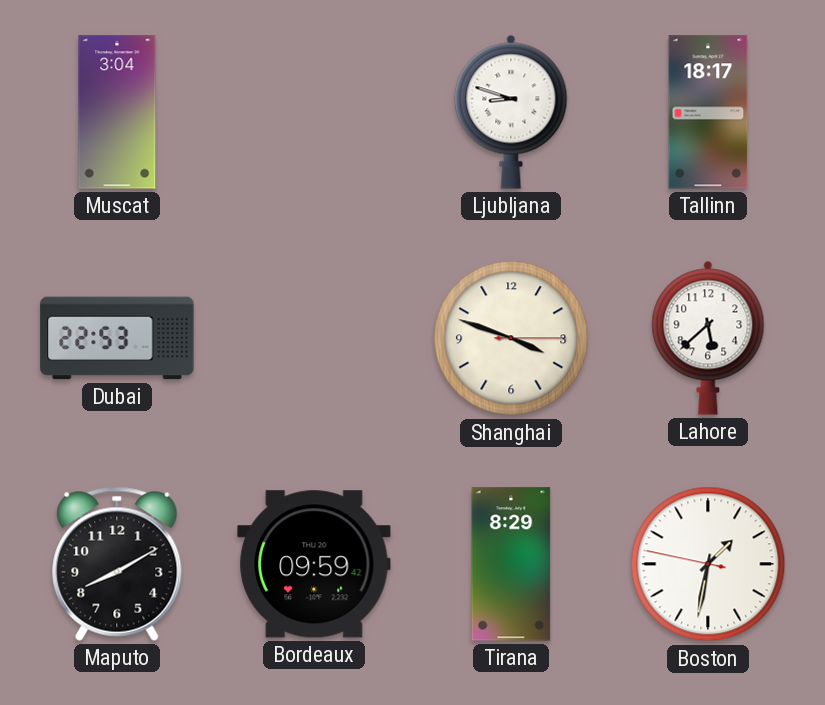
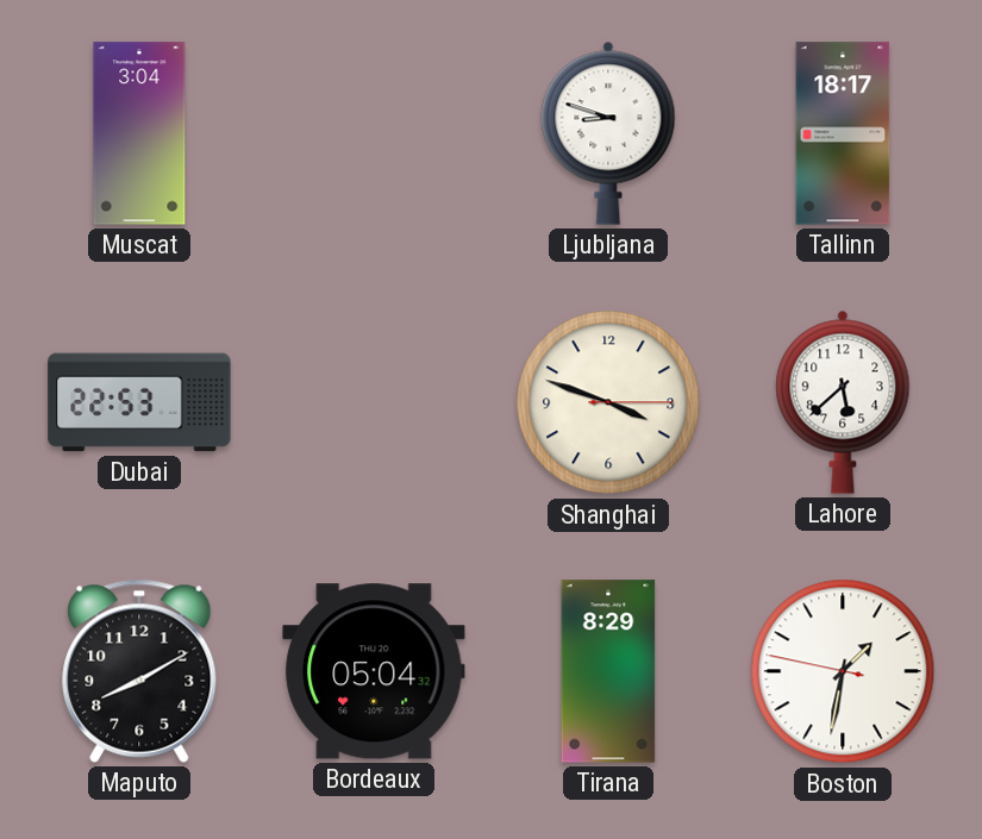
Bordeaux: 09:59 -> 05:04 (374, 671)
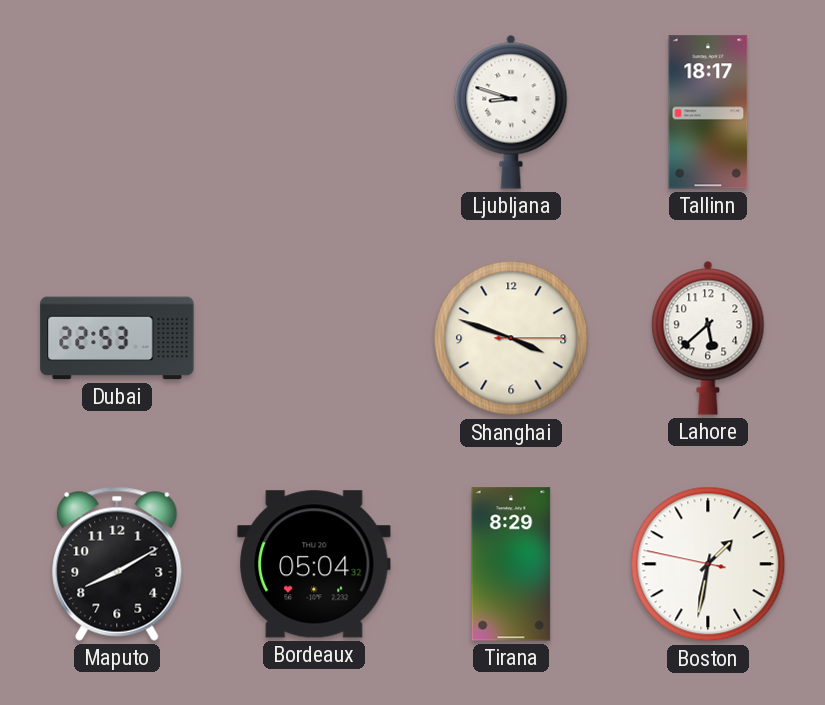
Muscat: 3:04 -> none (139, 133)
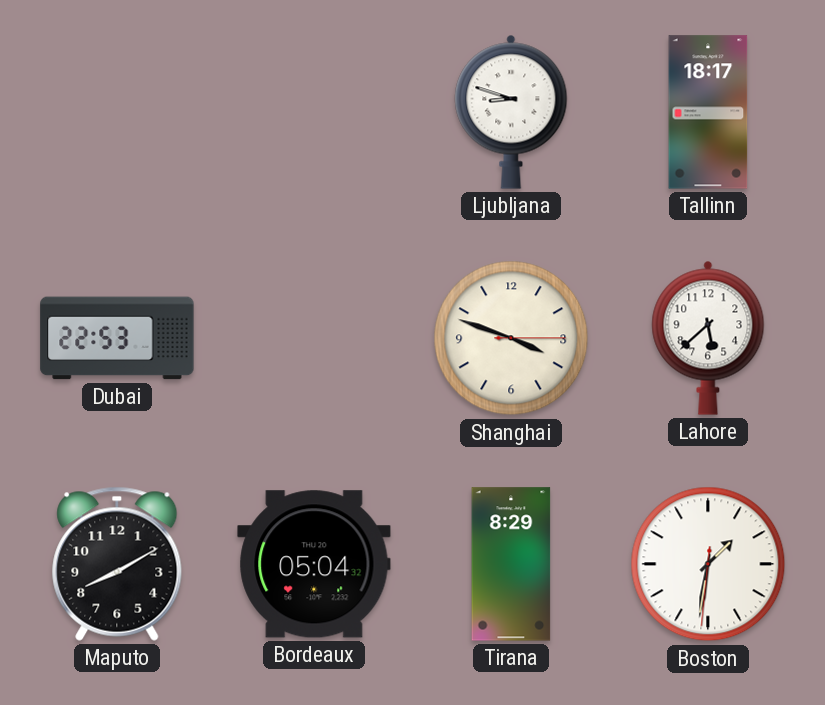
Boston: 1:31:47 -> 1:31:31 (708, 564)
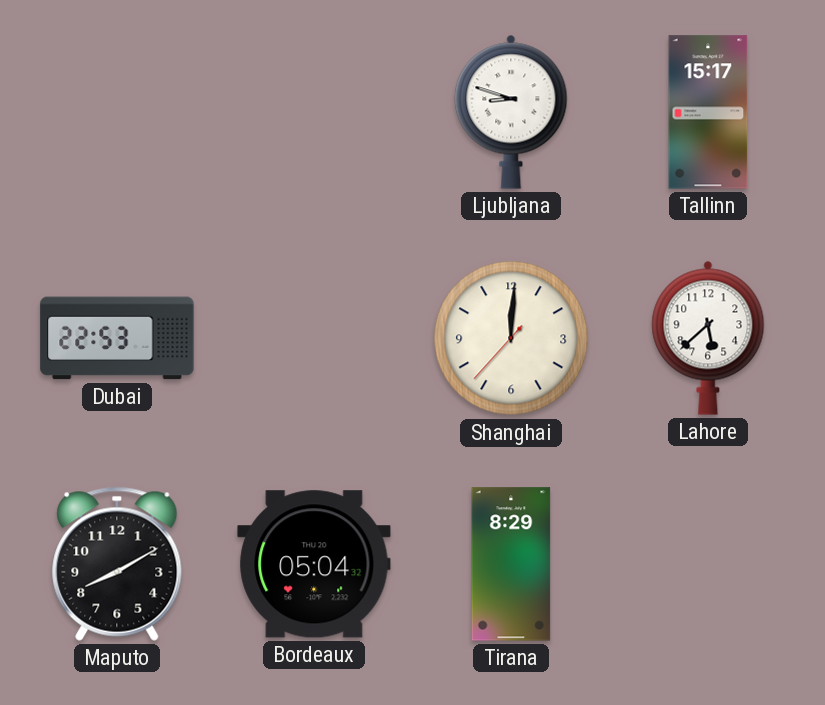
Tallinn: 18:17 -> 15:17 (708, 112)
Shanghai: 3:48 -> 12:00 (511, 338)
Boston: 1:31 -> none (708, 564)
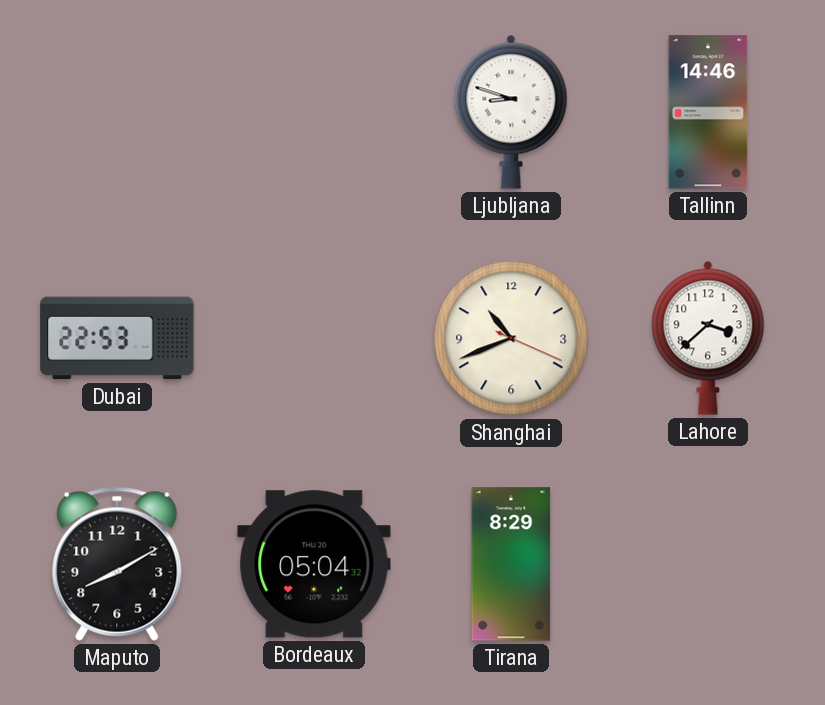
Tallinn: 15:17 -> 14:46 (708, 112)
Shanghai: 12:00 -> 10:41 (511, 338)
Lahore: 5:38 -> 3:38 (708, 338)
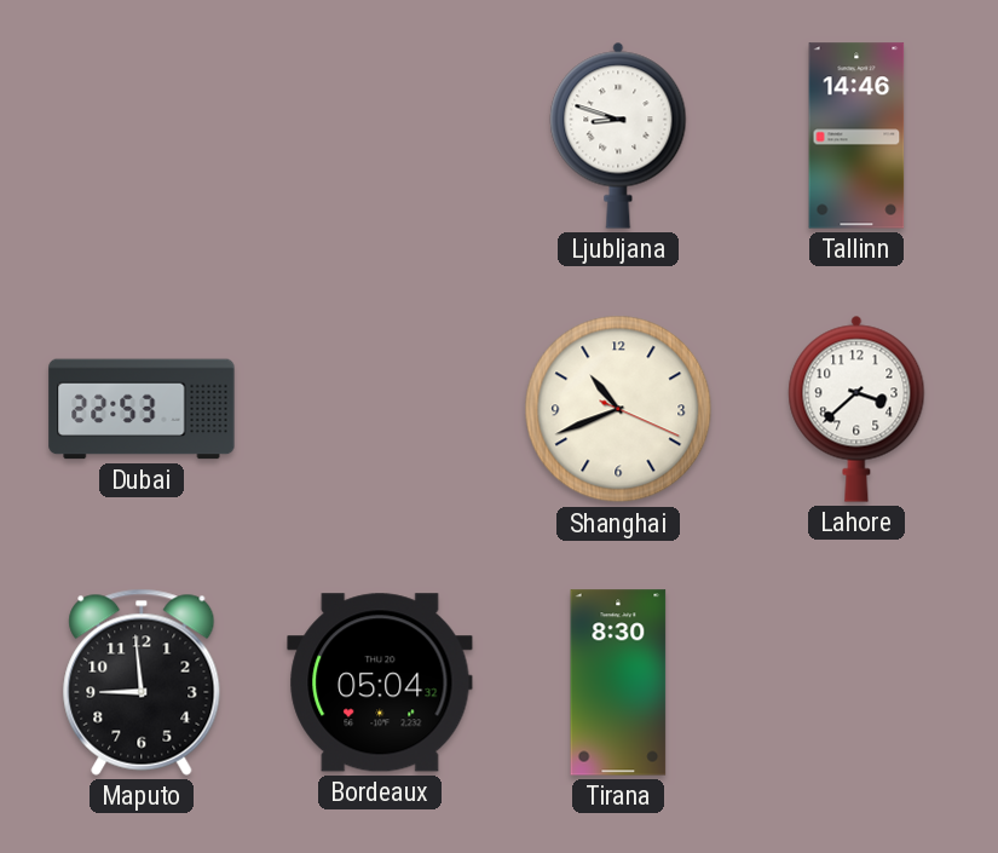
Maputo: 8:10 -> 8:59 (142, 682)
Tirana: 8:29 -> 8:30 (618, 682)
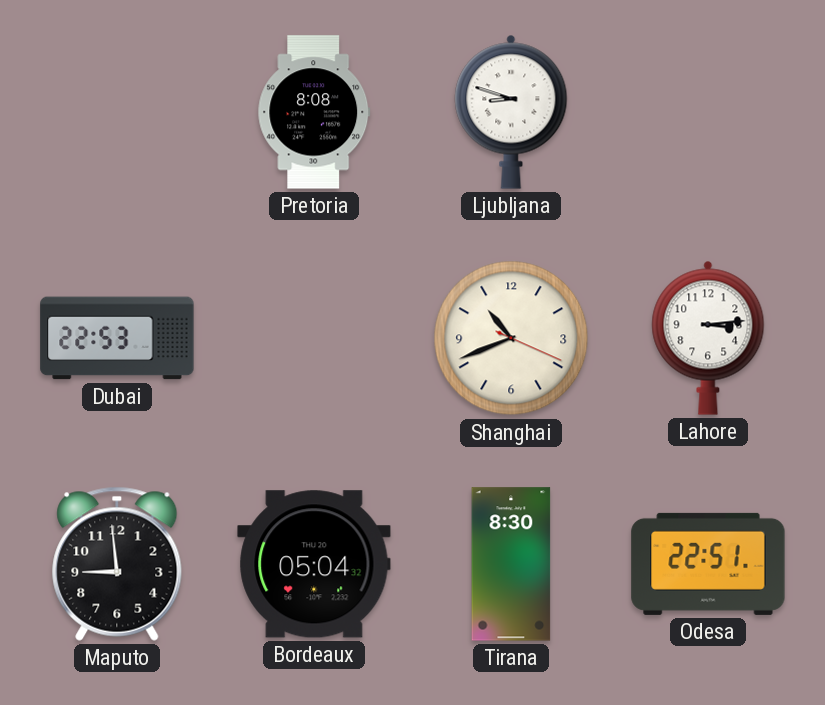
Pretoria: none -> 8:08 (314, 112)
Tallinn: 14:46 -> none (856, 136)
Lahore: 3:38 -> 3:14 (708, 338)
Odesa: none -> 22:51 (708, 564)
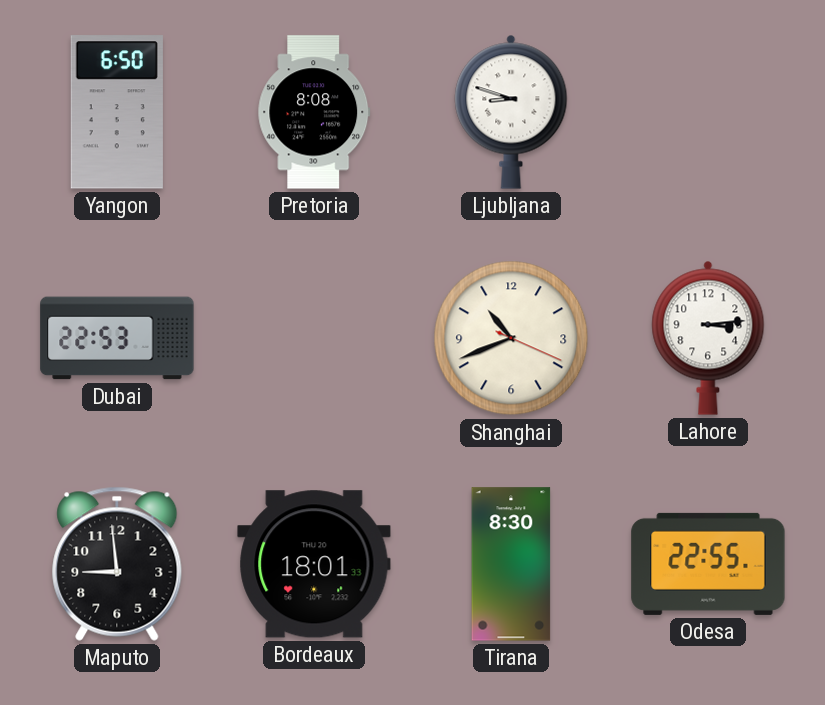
Yangon: none -> 6:50 (117, 112)
Bordeaux: 05:04 -> 18:01 (314, 564)
Odesa: 22:51 -> 22:55 (708, 564)
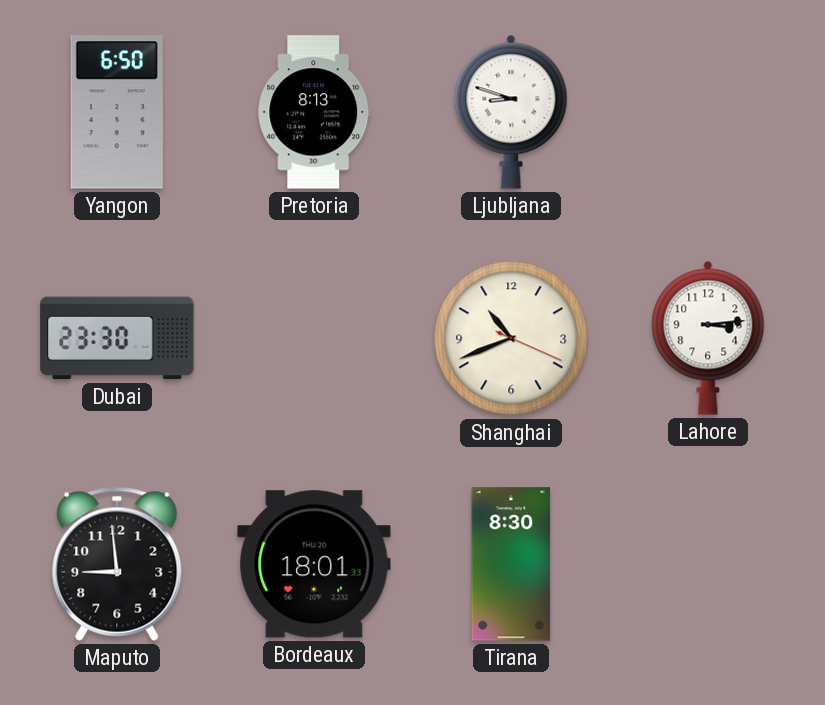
Pretoria: 8:08 -> 8:13 (314, 112)
Dubai: 22:53 -> 23:30 (117, 338)
Odesa: 22:55 -> none (708, 564)
